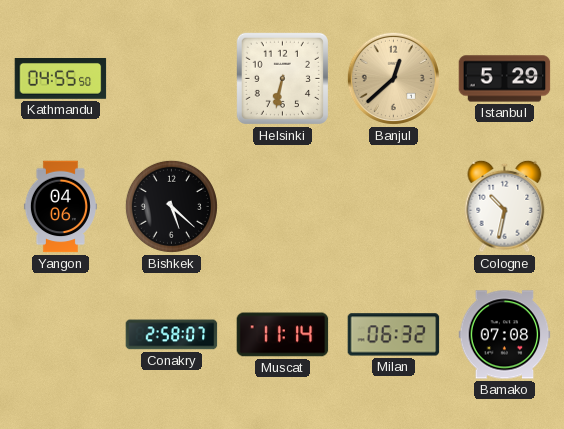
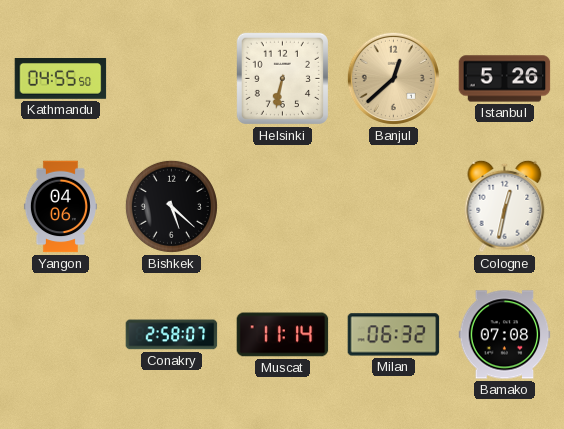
Istanbul: 5:29 -> 5:26 (505, 79)
Cologne: 10:32 -> 12:32 (505, 206)
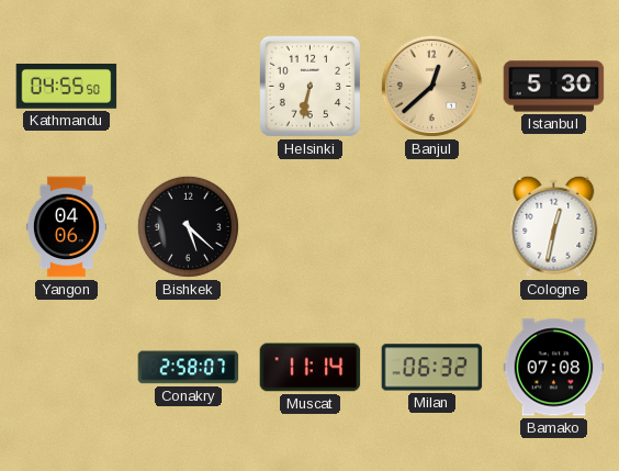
Istanbul: 5:26 -> 5:30 (554, 87)
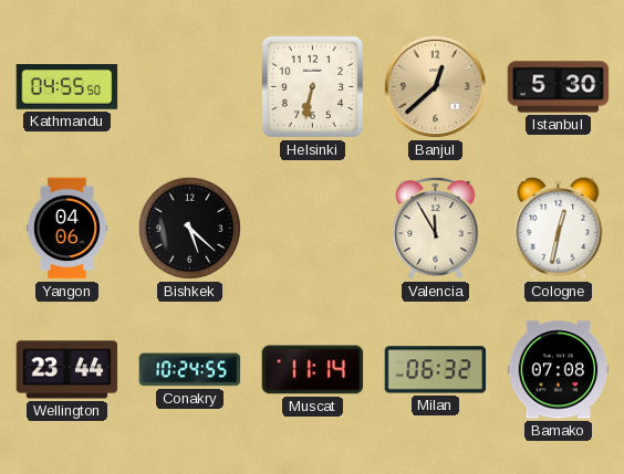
Valencia: none -> 11:55 (436, 228)
Wellington: none -> 23:44 (67, 370)
Conakry: 2:58 -> 10:24 (190, 370)
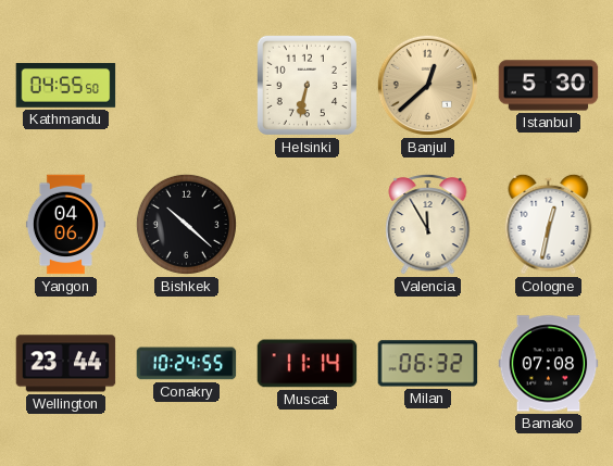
Bishkek: 5:22 -> 10:22 (186, 224)
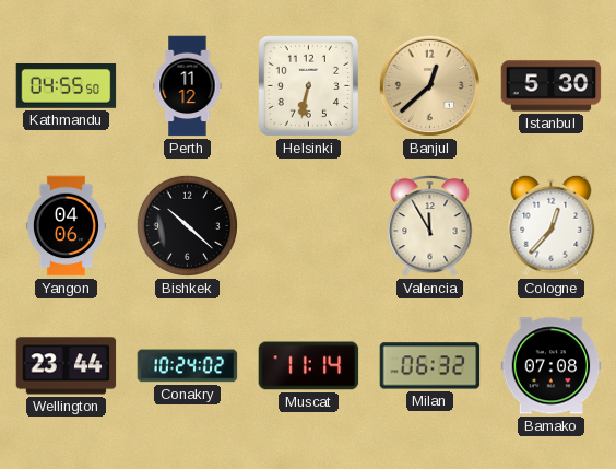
Perth: none -> 11:12 (188, 86)
Cologne: 12:32 -> 12:37 (552, 225)
Conakry: 10:24:55 -> 10:24:02 (188, 366)
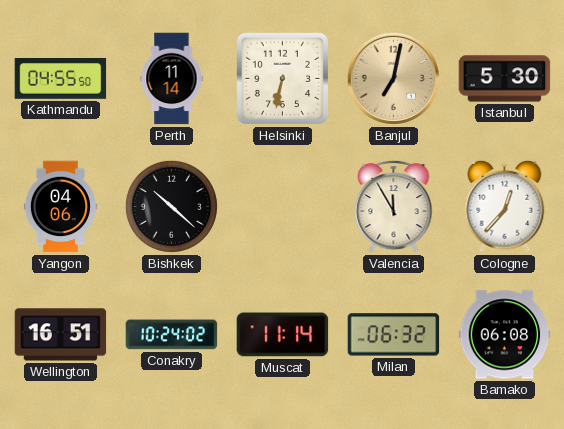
Perth: 11:12 -> 11:14 (172, 79)
Banjul: 12:38 -> 7:02 (393, 78)
Wellington: 23:44 -> 16:51 (61, 335)
Bamako: 07:08 -> 06:08 (505, 335)
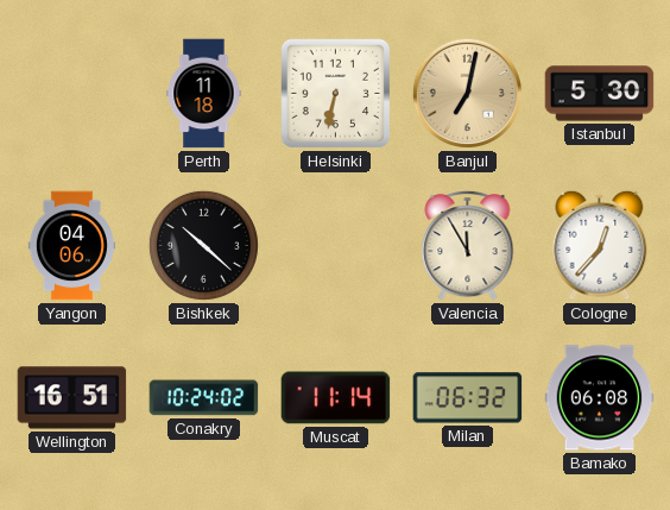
Kathmandu: 04:55 -> none (61, 79)
Perth: 11:14 -> 11:18 (204, 94)
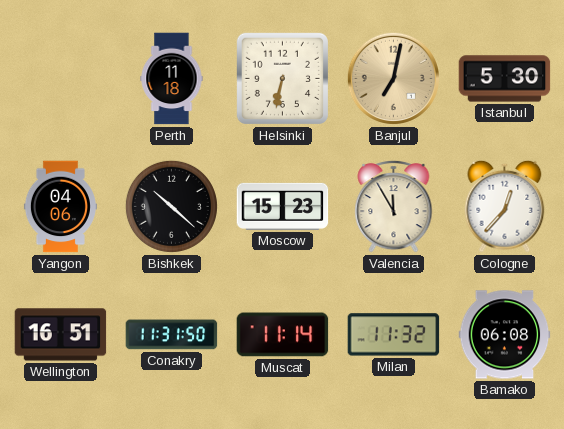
Moscow: none -> 15:23 (283, 206)
Conakry: 10:24 -> 11:31 (172, 335)
Milan: 06:32 -> 11:32 (394, 335)
